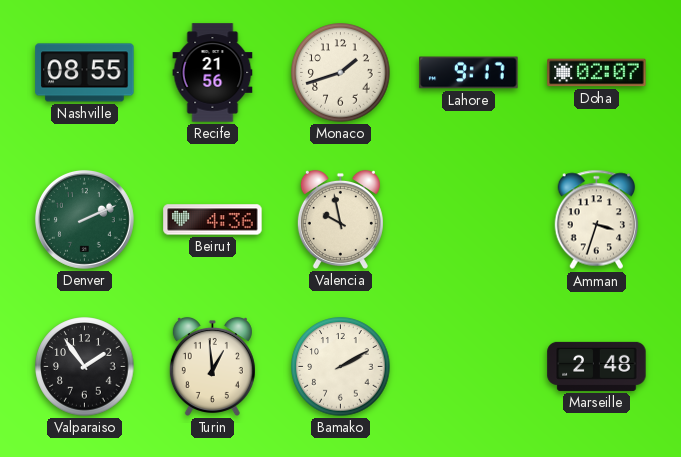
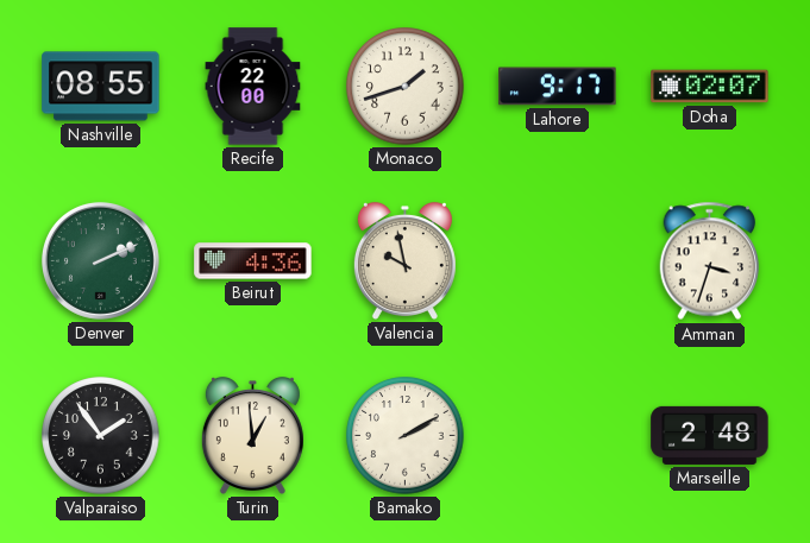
Recife: 21:56 -> 22:00 (253, 87)
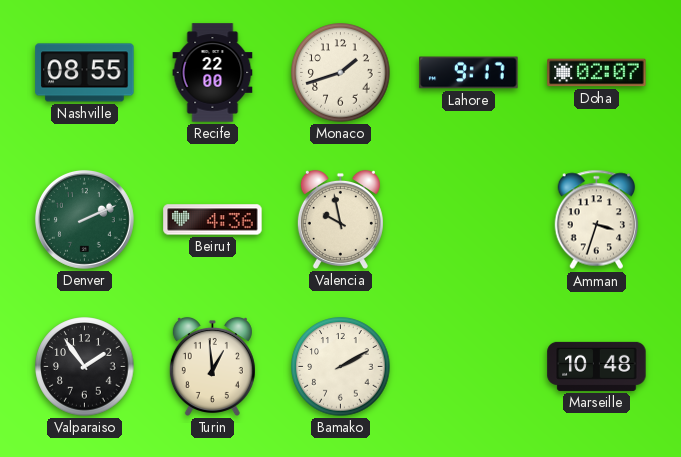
Marseille: 2:48 -> 10:48 (597, 366)
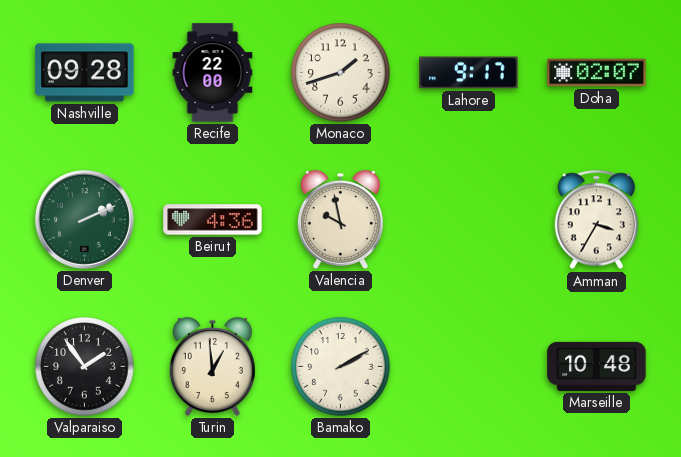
Nashville: 08:55 -> 09:28 (85, 73)
Amman: 3:33 -> 3:35 (597, 220)
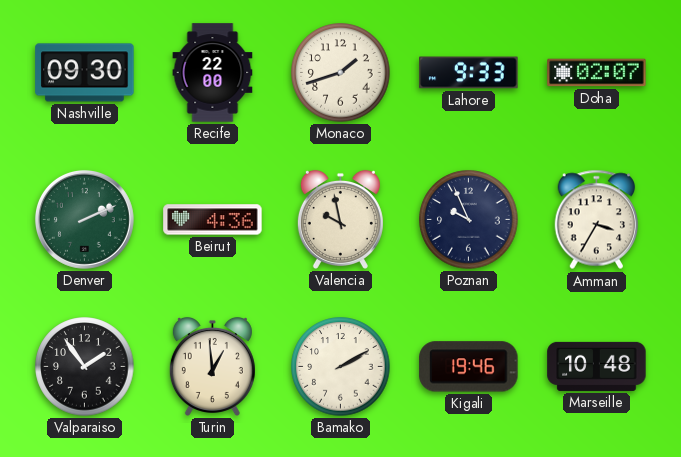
Nashville: 09:28 -> 09:30 (85, 73)
Lahore: 9:17 -> 9:33 (469, 73)
Poznan: none -> 9:56 (469, 220)
Kigali: none -> 19:46 (469, 367)
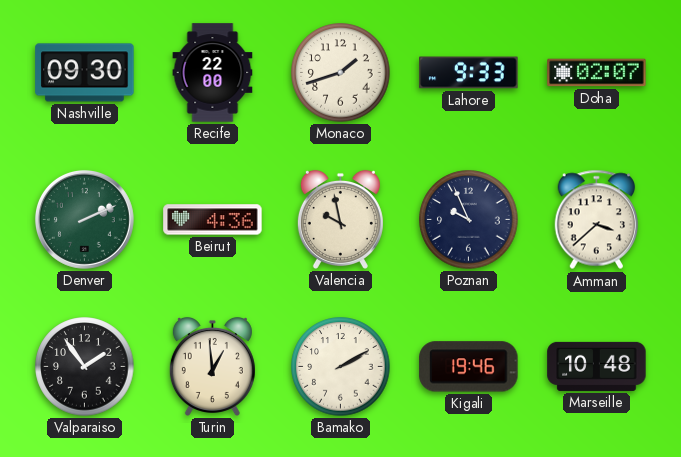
Amman: 3:35 -> 3:38 (597, 220)
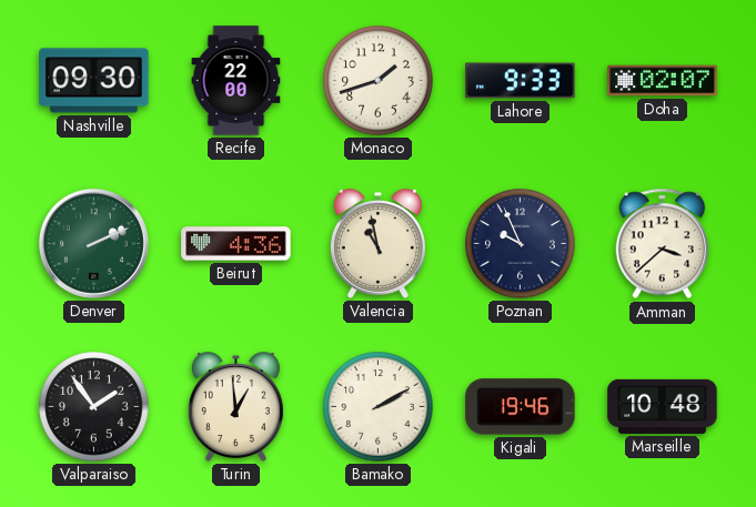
Valencia: 9:58 -> 10:58 (377, 243)
